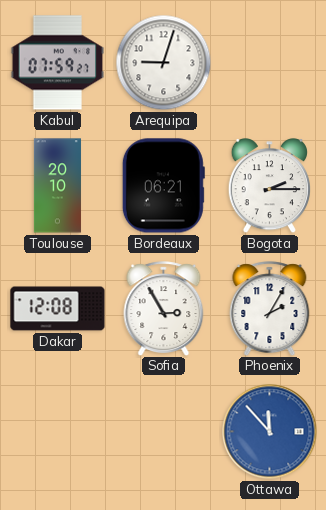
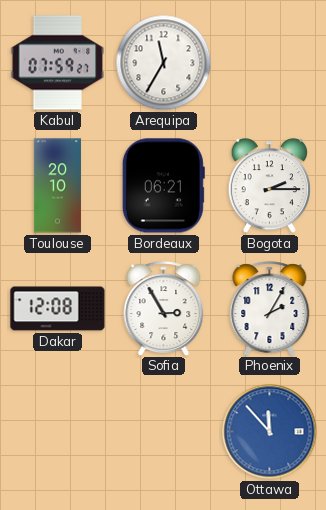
Arequipa: 9:03 -> 11:35 (164, 63)
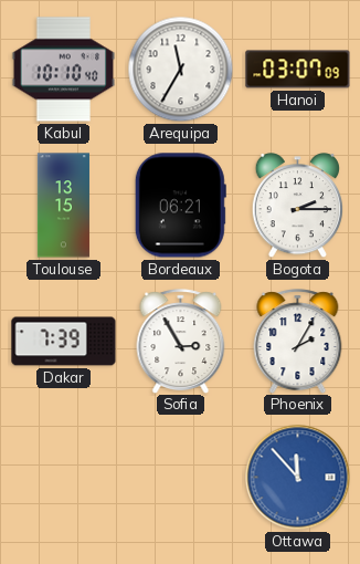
Kabul: 07:59 -> 10:10 (64, 70)
Hanoi: none -> 03:07 (298, 70)
Toulouse: 20:10 -> 13:15 (63, 206)
Dakar: 12:08 -> 7:39 (64, 342)
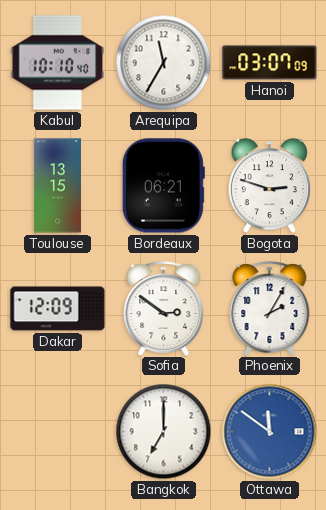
Bogota: 2:15 -> 2:48 (269, 186)
Dakar: 7:39 -> 12:09 (58, 309)
Sofia: 2:55 -> 2:51 (164, 308)
Bangkok: none -> 7:00 (164, 432)
Ottawa: 11:53 -> 11:51 (270, 432)
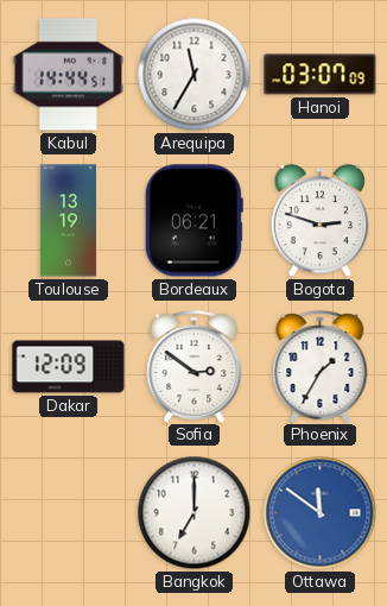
Kabul: 10:10 -> 14:44 (69, 75)
Toulouse: 13:15 -> 13:19 (68, 221)
Phoenix: 2:05 -> 1:35 (321, 366)
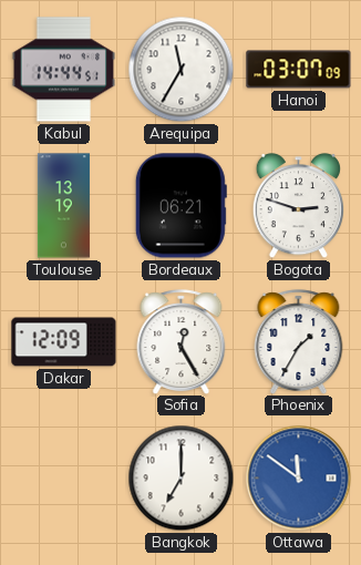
Sofia: 2:51 -> 12:25 (182, 341)
